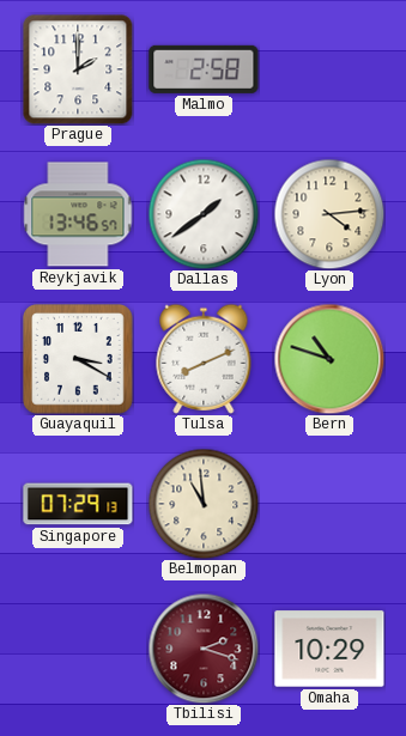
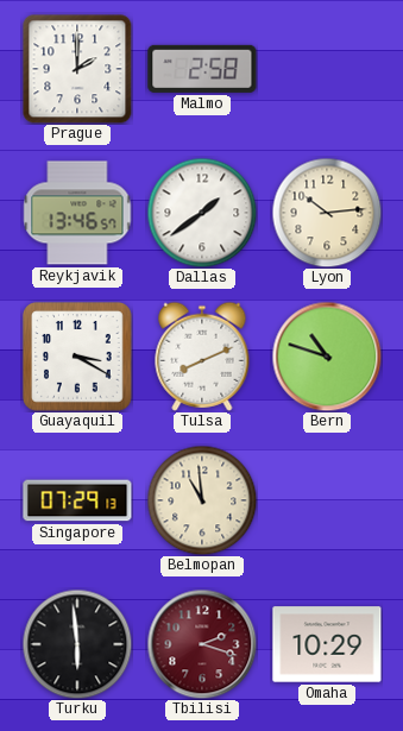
Lyon: 4:14 -> 10:14 (327, 213)
Turku: none -> 5:59 (77, 644)
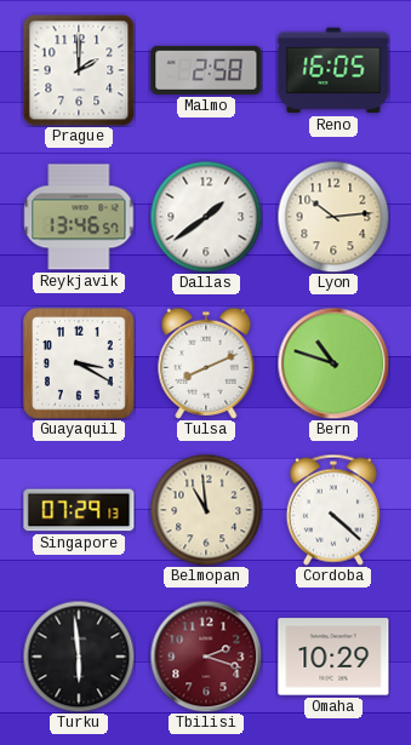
Reno: none -> 16:05 (333, 70)
Cordoba: none -> 4:22 (333, 510)
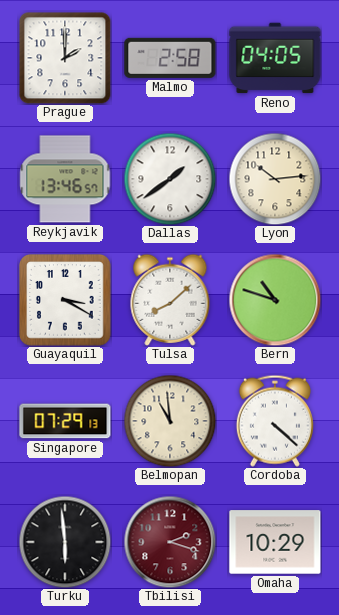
Reno: 16:05 -> 04:05 (275, 58)
Tulsa: 8:11 -> 8:08 (170, 300)
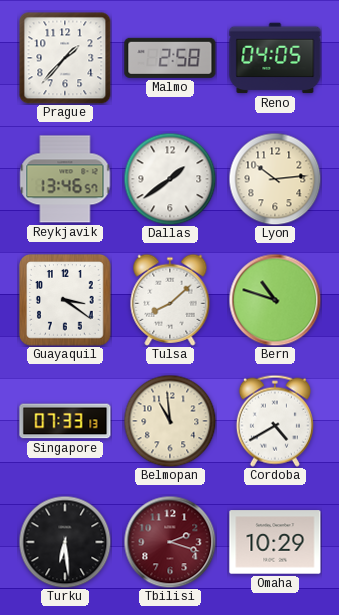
Prague: 2:00 -> 1:37 (65, 58)
Guayaquil: 3:20 -> 3:21 (66, 301)
Singapore: 07:29 -> 07:33 (65, 421)
Cordoba: 4:22 -> 4:40 (275, 421)
Turku: 5:59 -> 6:29 (65, 542)
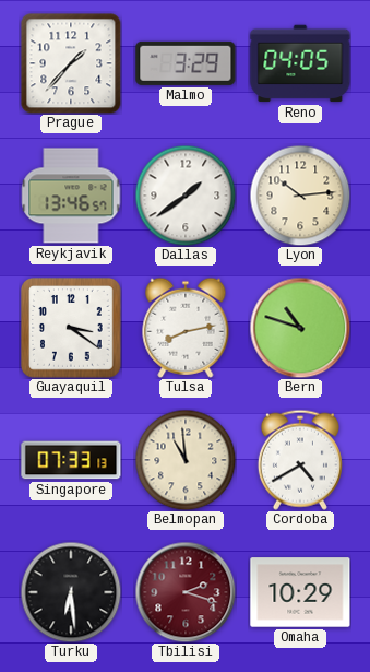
Malmo: 2:58 -> 3:29 (186, 63)
Tulsa: 8:08 -> 8:13 (186, 328)
